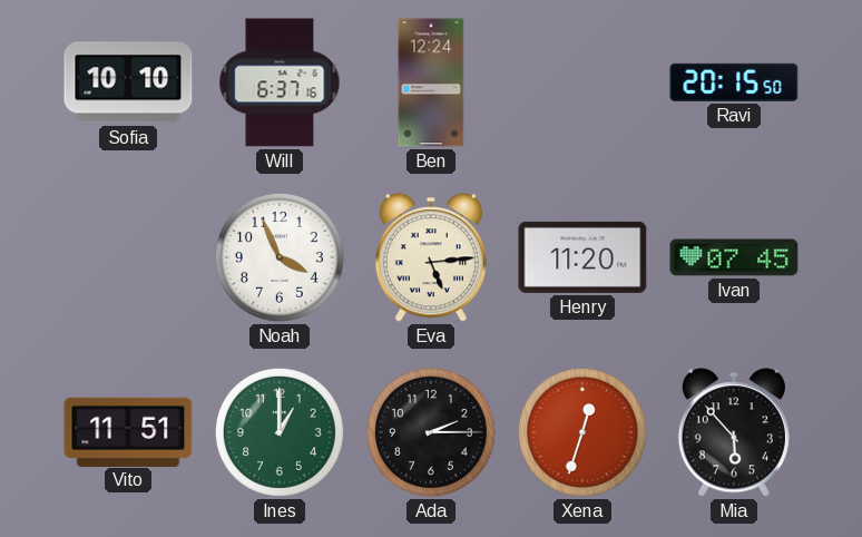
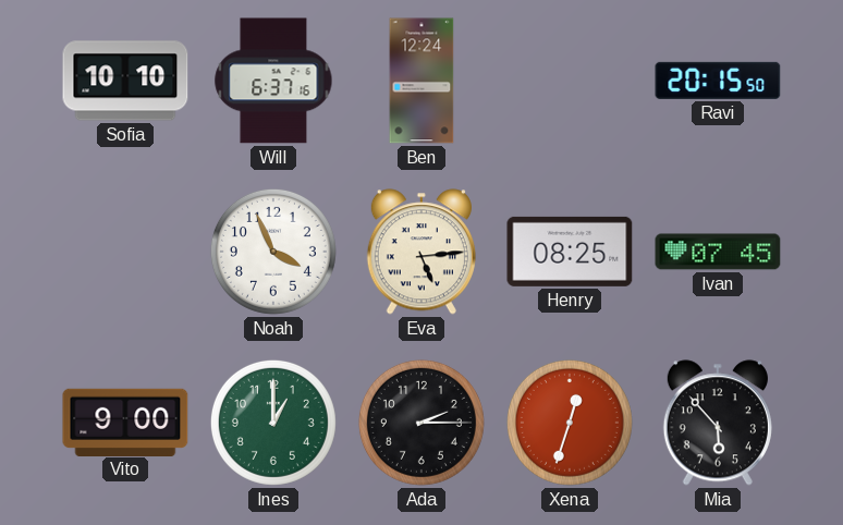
Henry: 11:20 -> 08:25 (570, 252)
Vito: 11:51 -> 9:00 (125, 422)
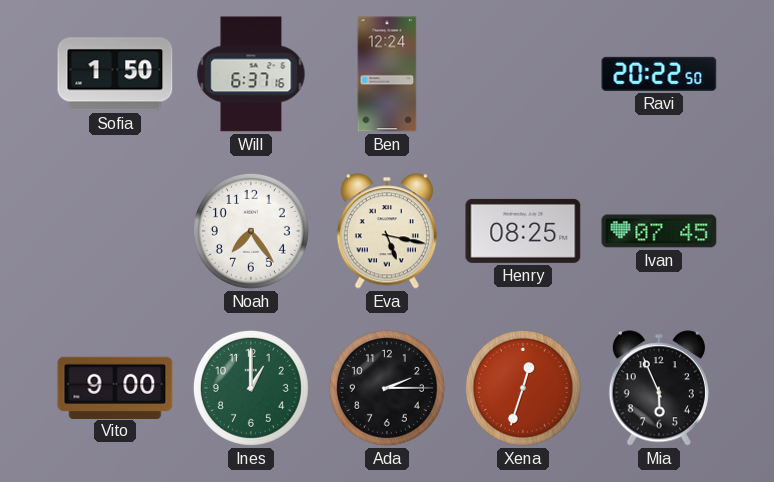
Sofia: 10:10 -> 1:50 (115, 74)
Ravi: 20:15 -> 20:22 (659, 74)
Noah: 3:56 -> 7:24 (251, 231)
Eva: 5:14 -> 5:17 (387, 231)
Mia: 5:53 -> 5:56 (659, 388)
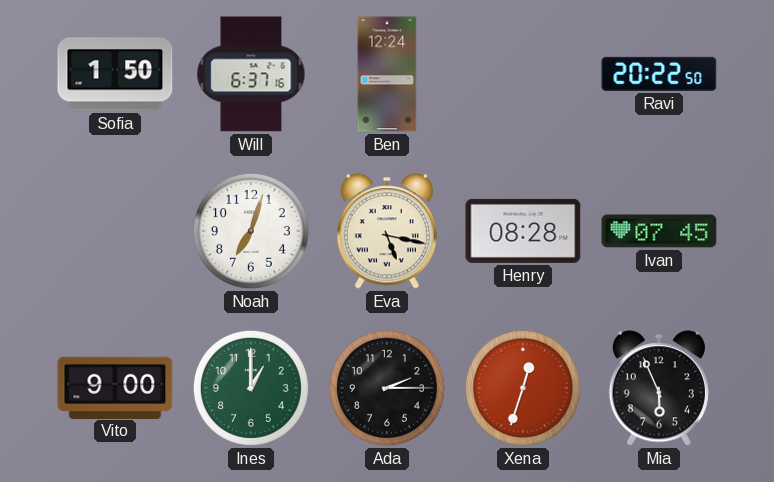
Noah: 7:24 -> 7:03 (251, 231)
Henry: 08:25 -> 08:28 (523, 231)
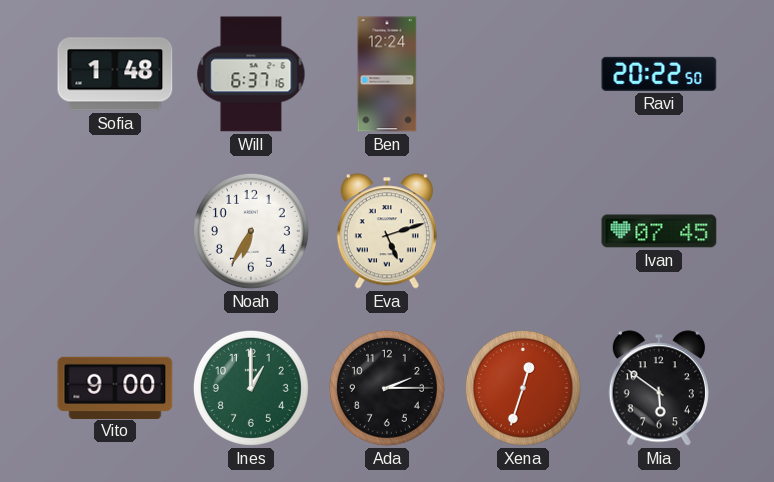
Sofia: 1:50 -> 1:48 (115, 74)
Noah: 7:03 -> 6:35 (251, 231)
Eva: 5:17 -> 5:12 (387, 231)
Henry: 08:28 -> none (523, 231)
Mia: 5:56 -> 5:51 (659, 388)
